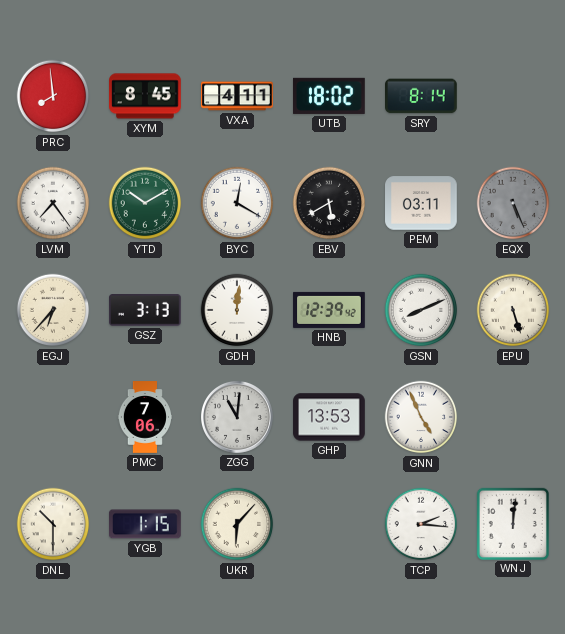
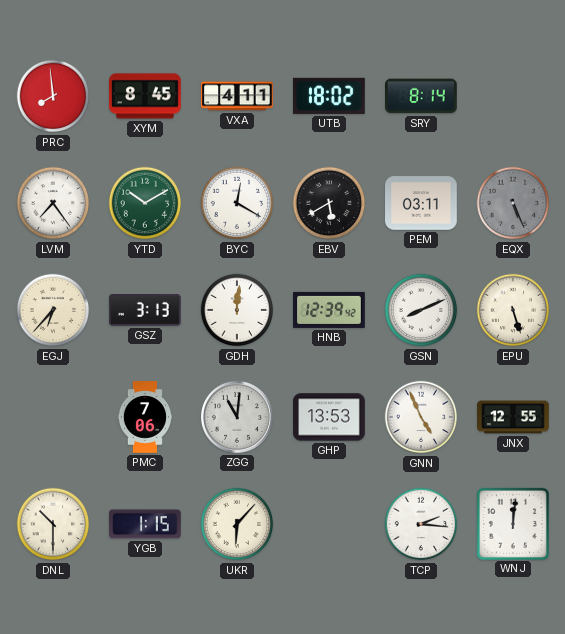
JNX: none -> 12:55 (513, 417)
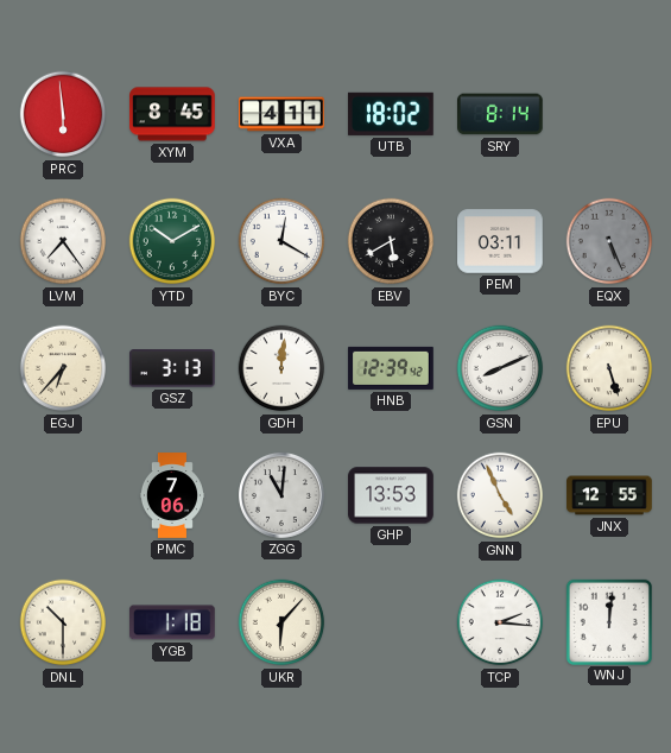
PRC: 7:59 -> 5:59 (63, 114)
YGB: 1:15 -> 1:18 (173, 622)
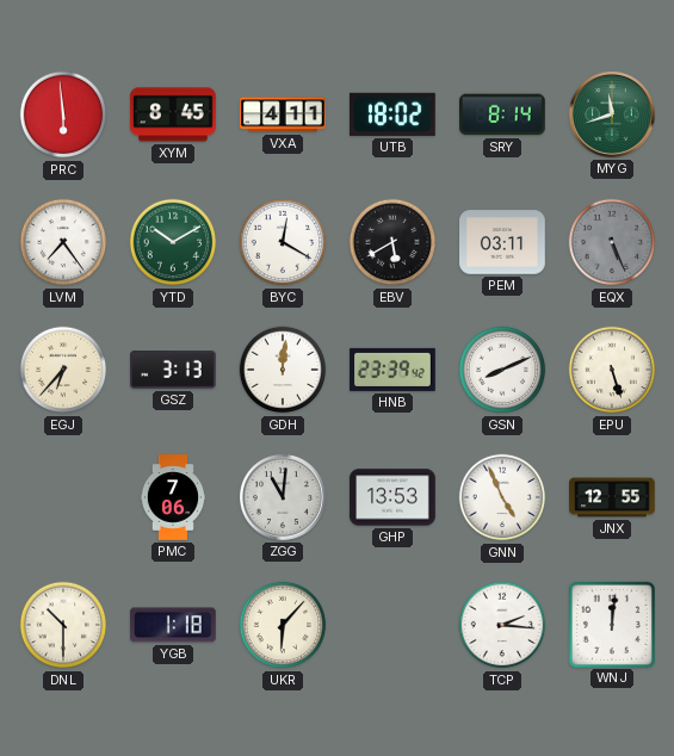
MYG: none -> 11:42 (613, 116)
HNB: 12:39 -> 23:39 (392, 370)
